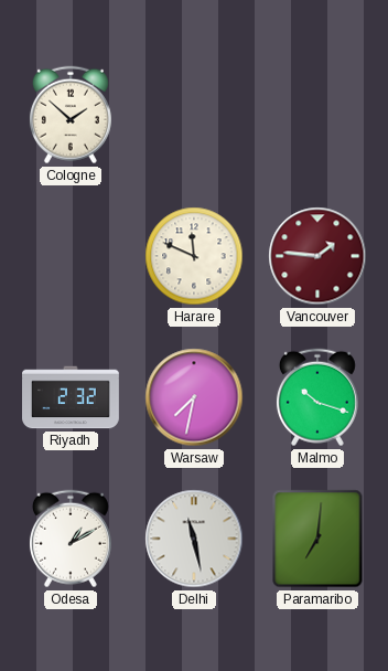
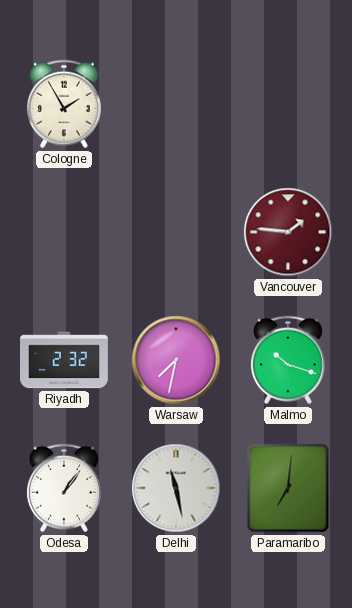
Cologne: 1:52 -> 1:55 (64, 104)
Harare: 11:49 -> none (194, 256)
Odesa: 1:10 -> 1:06 (64, 488)
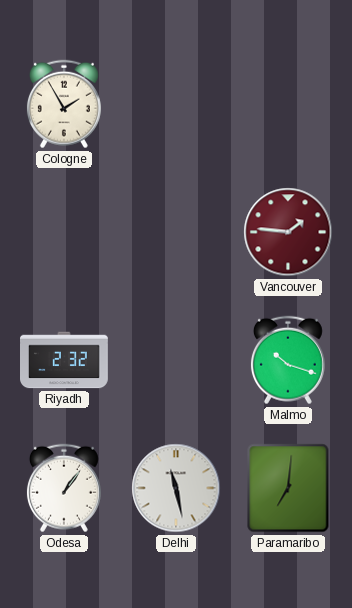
Warsaw: 7:32 -> none (176, 360)
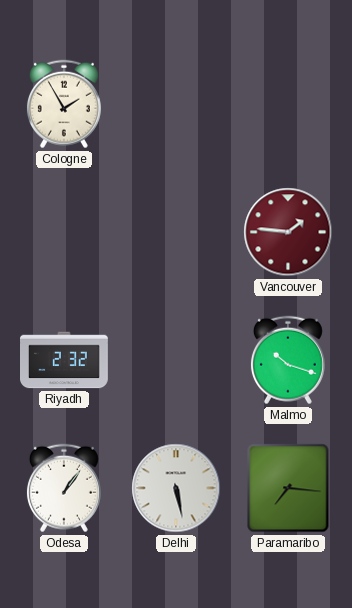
Delhi: 11:28 -> 5:28 (176, 488)
Paramaribo: 7:01 -> 7:16 (288, 488)
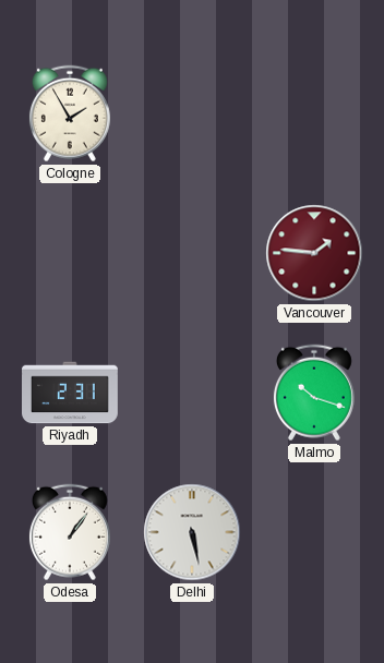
Riyadh: 2:32 -> 2:31 (71, 393)
Paramaribo: 7:16 -> none (288, 488)
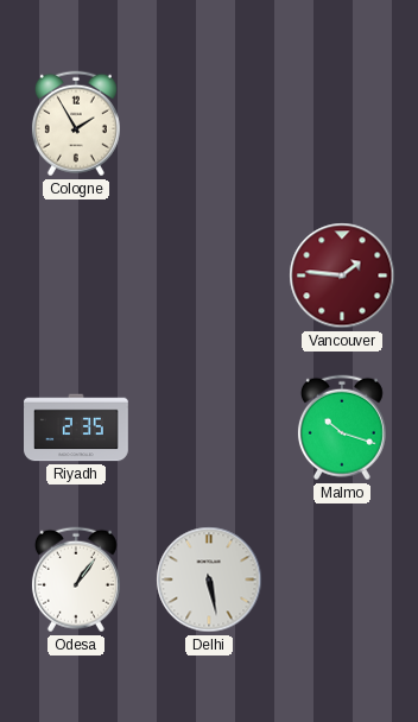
Riyadh: 2:31 -> 2:35 (77, 427)
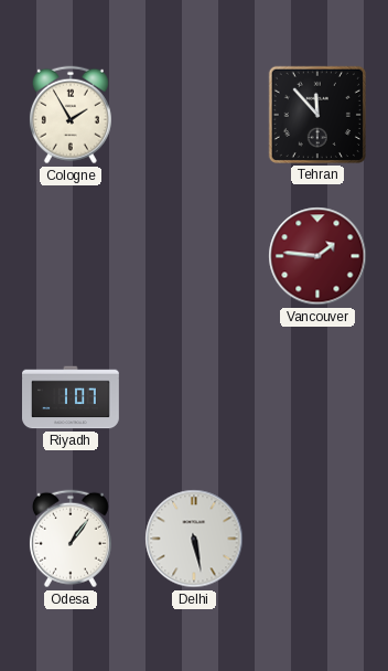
Tehran: none -> 11:53 (317, 115)
Riyadh: 2:35 -> 1:07 (72, 397)
Malmo: 10:18 -> none (342, 427)
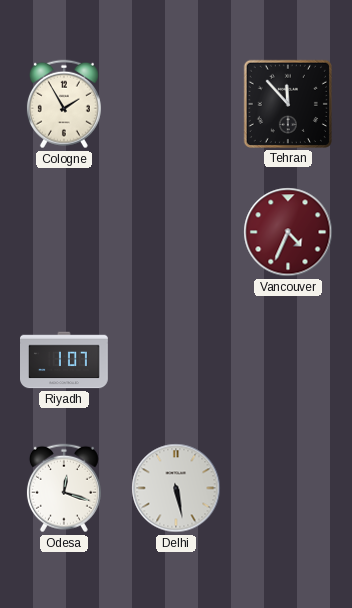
Vancouver: 1:46 -> 4:34 (288, 232)
Odesa: 1:06 -> 12:18 (64, 488)
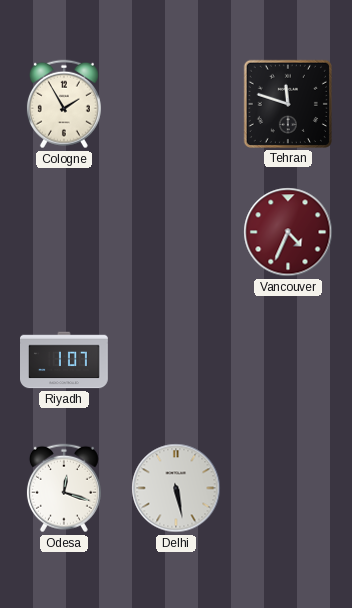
Tehran: 11:53 -> 11:48 (288, 104)
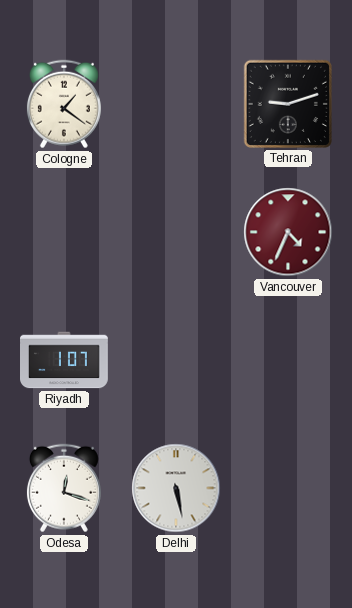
Cologne: 1:55 -> 1:21 (64, 104)
Tehran: 11:48 -> 9:12 (288, 104)
